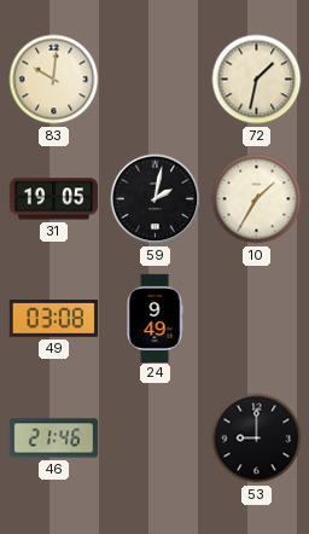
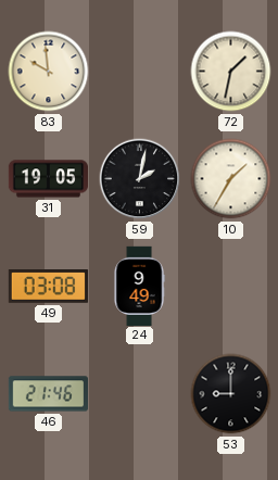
83: 10:01 -> 9:59 (49, 72)
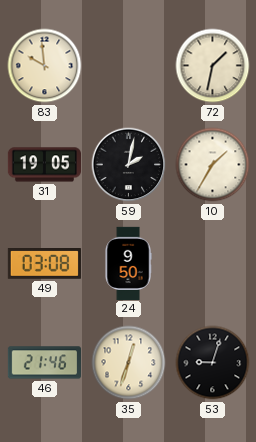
24: 9:49 -> 9:50 (128, 263)
35: none -> 12:33 (129, 363)
53: 9:00 -> 9:03 (213, 363)
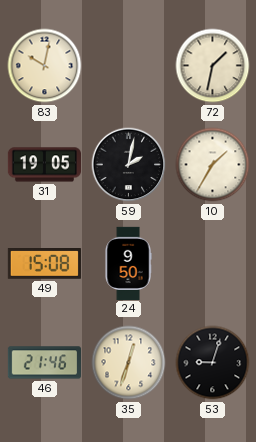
83: 9:59 -> 10:02 (45, 66)
49: 03:08 -> 15:08 (44, 264)
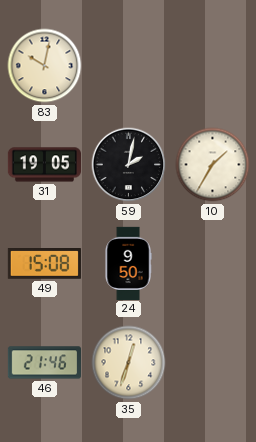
72: 1:32 -> none (213, 66)
53: 9:03 -> none (213, 363)
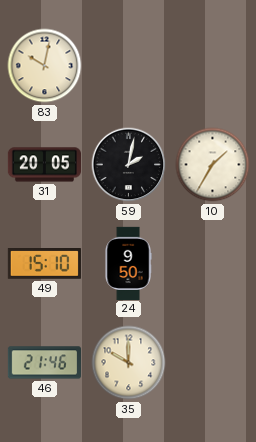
31: 19:05 -> 20:05 (44, 165)
49: 15:08 -> 15:10 (44, 264)
35: 12:33 -> 10:00 (129, 363)
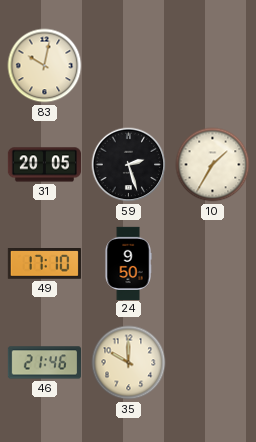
59: 2:02 -> 2:27 (129, 165)
49: 15:10 -> 17:10 (44, 264)
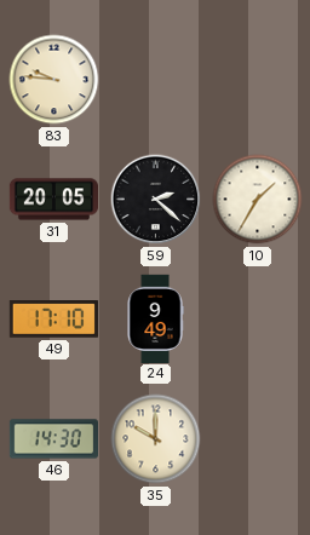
83: 10:02 -> 9:46 (54, 80)
59: 2:27 -> 2:22 (156, 200)
24: 9:50 -> 9:49 (155, 318)
46: 21:46 -> 14:30 (53, 439)
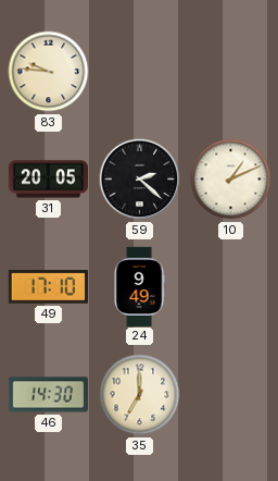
10: 1:35 -> 1:11 (231, 180)
35: 10:00 -> 7:00 (140, 395)
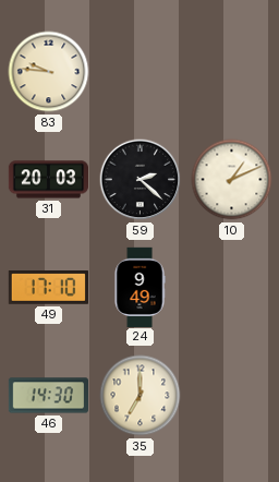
31: 20:05 -> 20:03 (48, 180)
